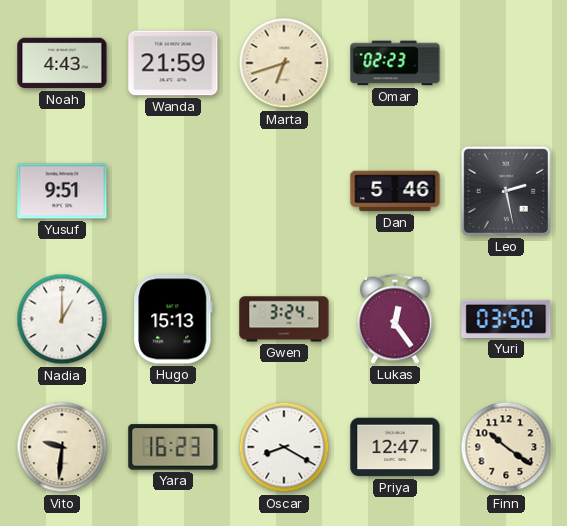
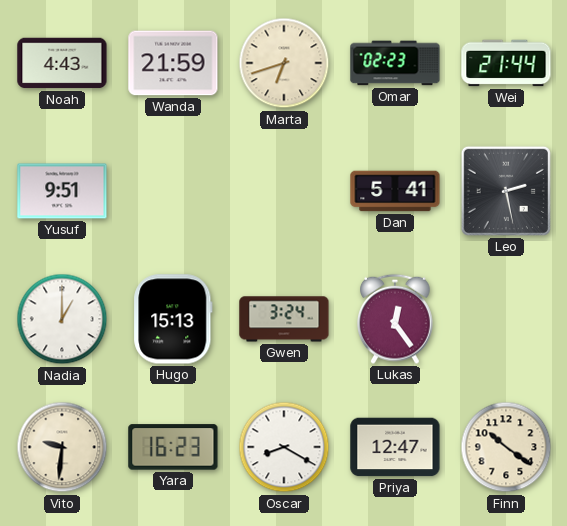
Wei: none -> 21:44 (506, 63)
Dan: 5:46 -> 5:41 (395, 191)
Yuri: 03:50 -> none (506, 319)
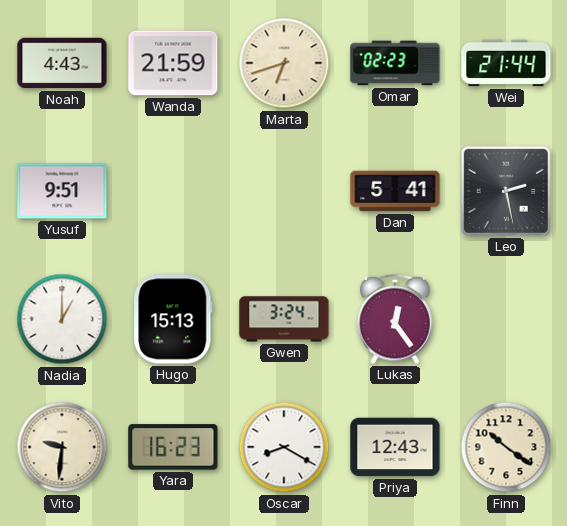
Priya: 12:47 -> 12:43 (395, 447)
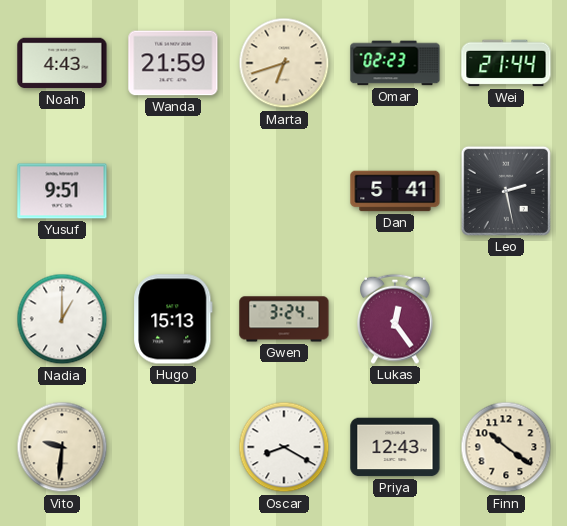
Yara: 16:23 -> none (173, 447)
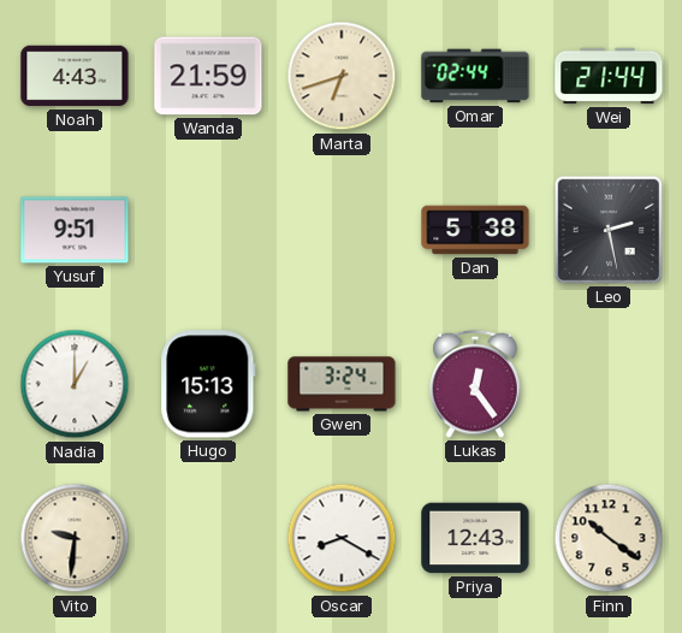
Omar: 02:23 -> 02:44 (475, 76)
Dan: 5:41 -> 5:38 (475, 230)
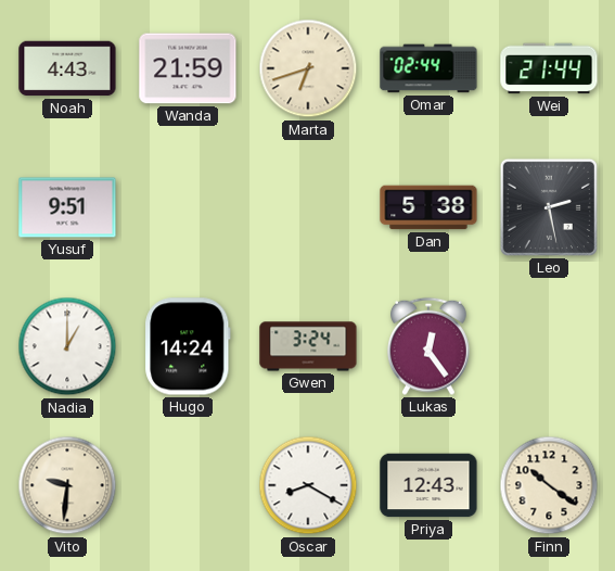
Hugo: 15:13 -> 14:24 (188, 346)
